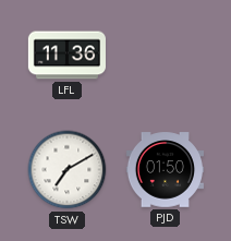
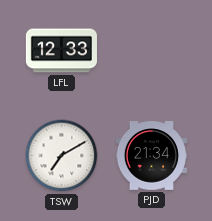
LFL: 11:36 -> 12:33 (61, 51)
PJD: 01:50 -> 21:34 (151, 156)
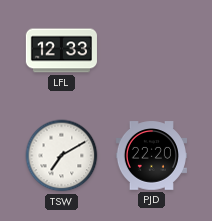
PJD: 21:34 -> 22:20 (151, 156)
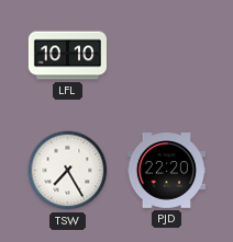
LFL: 12:33 -> 10:10 (67, 56)
TSW: 7:10 -> 7:25 (68, 171)
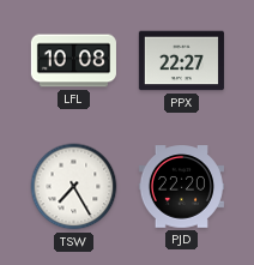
LFL: 10:10 -> 10:08 (73, 61)
PPX: none -> 22:27 (181, 61)
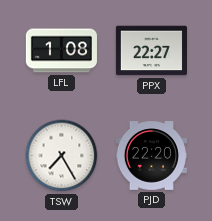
LFL: 10:08 -> 1:08 (61, 51)
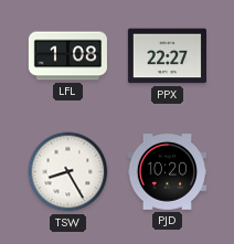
TSW: 7:25 -> 8:25 (68, 172)
PJD: 22:20 -> 10:20 (167, 172)
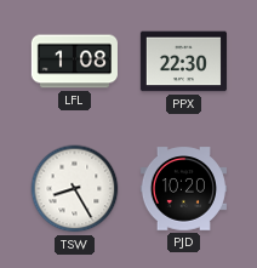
PPX: 22:27 -> 22:30 (183, 62)
